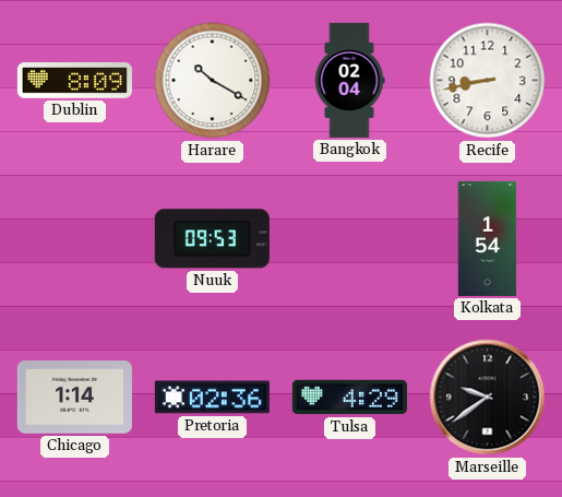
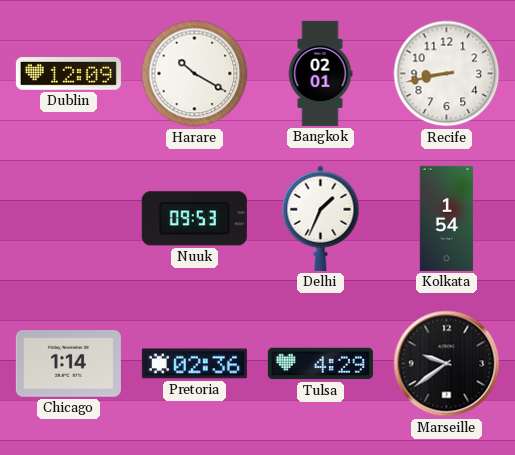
Dublin: 8:09 -> 12:09 (68, 74)
Bangkok: 02:04 -> 02:01 (320, 73)
Delhi: none -> 1:34 (321, 218)
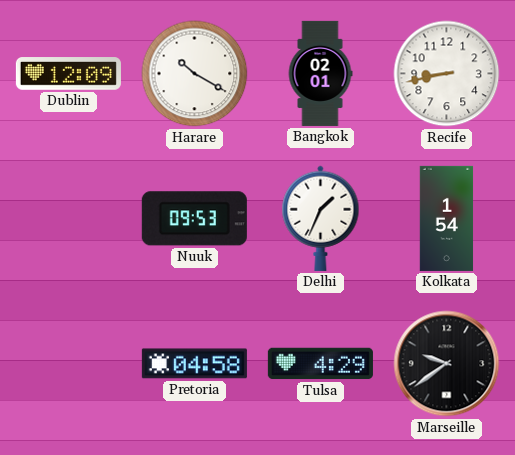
Chicago: 1:14 -> none (68, 364)
Pretoria: 02:36 -> 04:58 (194, 364)
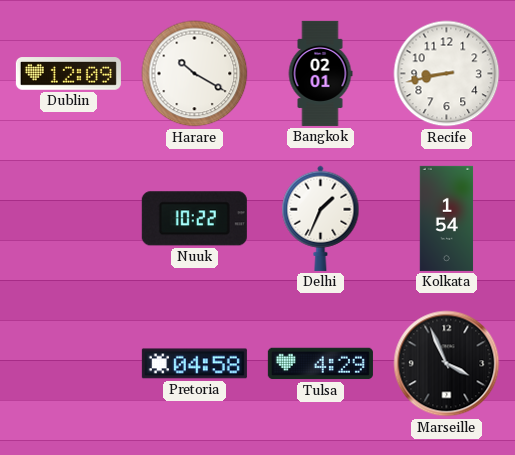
Nuuk: 09:53 -> 10:22 (194, 219)
Marseille: 9:39 -> 3:56 (447, 364)
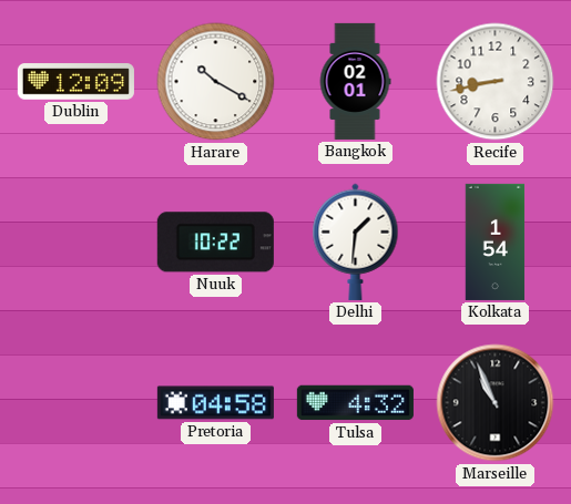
Delhi: 1:34 -> 1:31 (356, 241)
Tulsa: 4:29 -> 4:32 (355, 403)
Marseille: 3:56 -> 10:56 (496, 403)
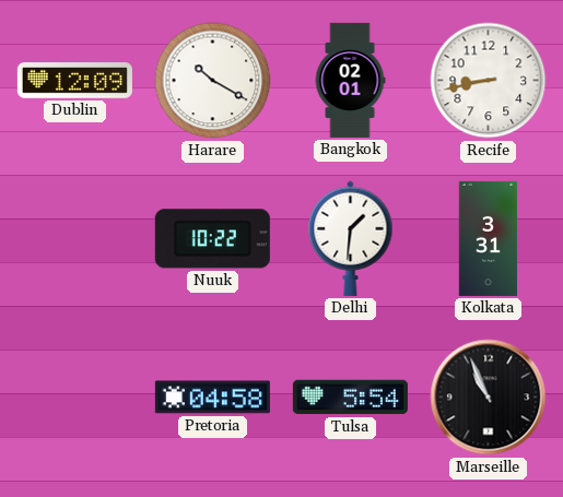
Kolkata: 1:54 -> 3:31 (489, 238)
Tulsa: 4:32 -> 5:54 (350, 398)
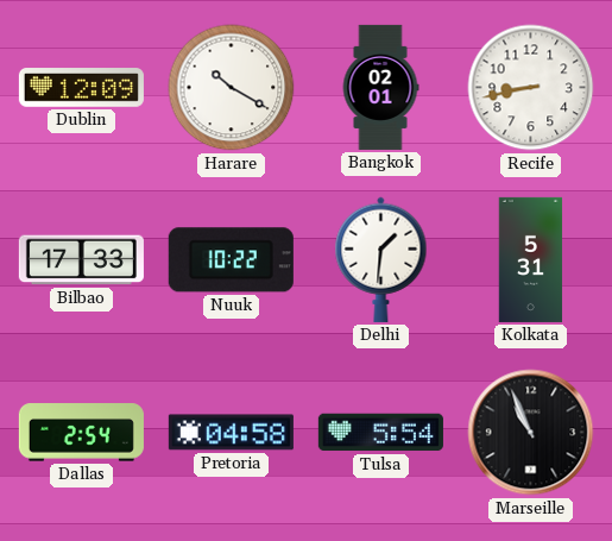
Bilbao: none -> 17:33 (81, 260)
Kolkata: 3:31 -> 5:31 (531, 259)
Dallas: none -> 2:54 (81, 433)
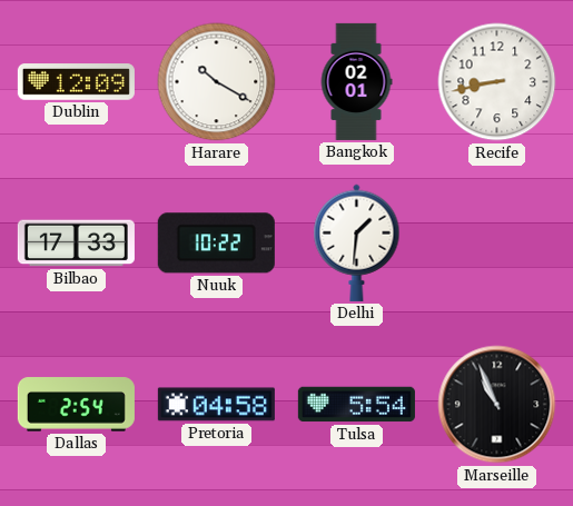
Kolkata: 5:31 -> none (531, 259)
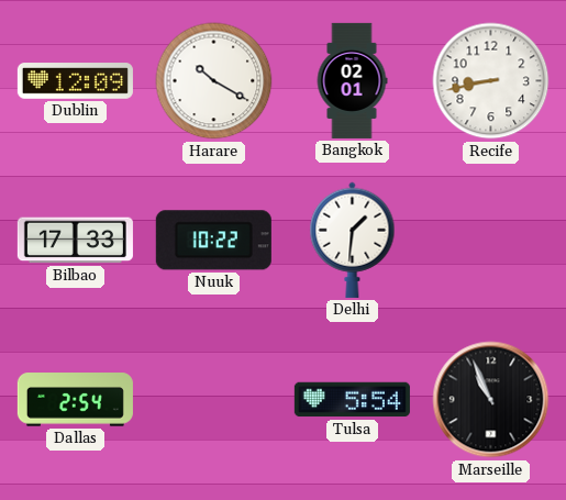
Pretoria: 04:58 -> none (216, 405)
